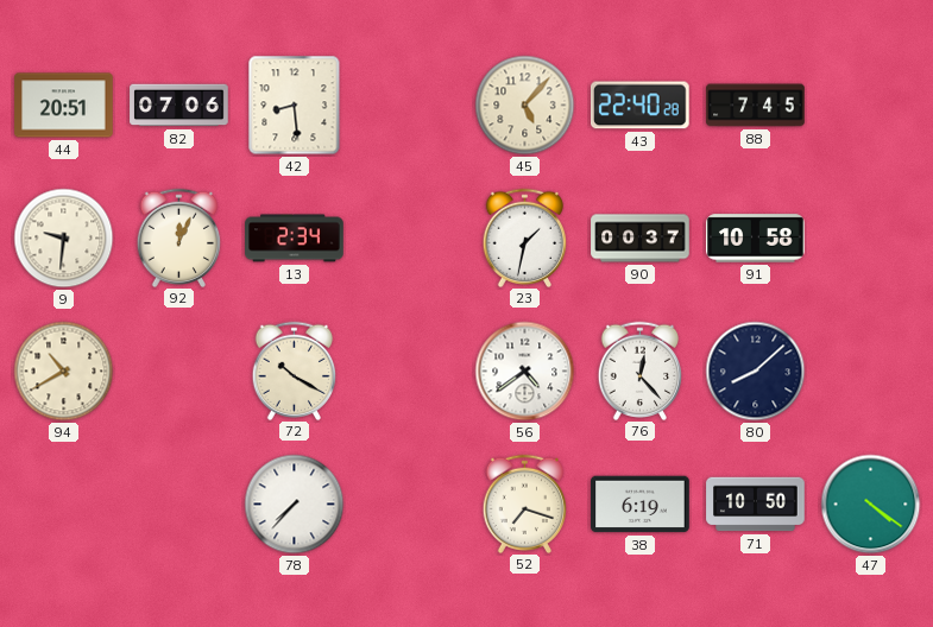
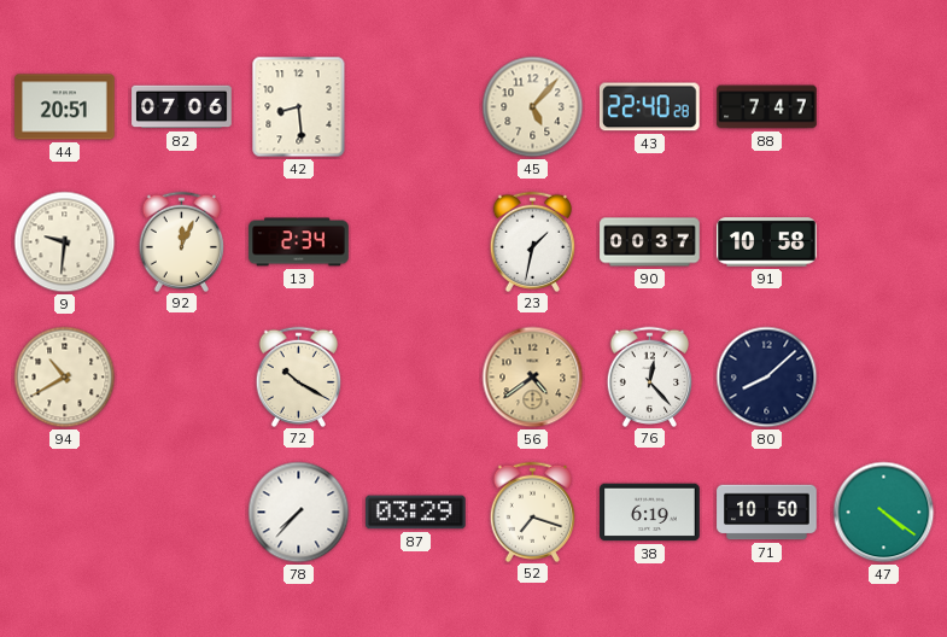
88: 7:45 -> 7:47 (767, 107)
56 dial: white -> champagne (533, 378)
87: none -> 03:29 (416, 513)
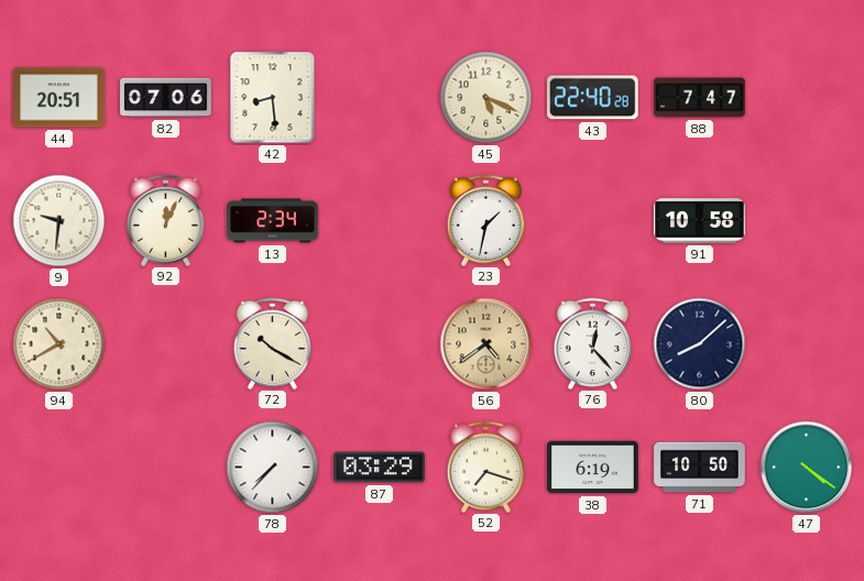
45: 5:07 -> 5:19 (486, 98)
90: 00:37 -> none (650, 242)
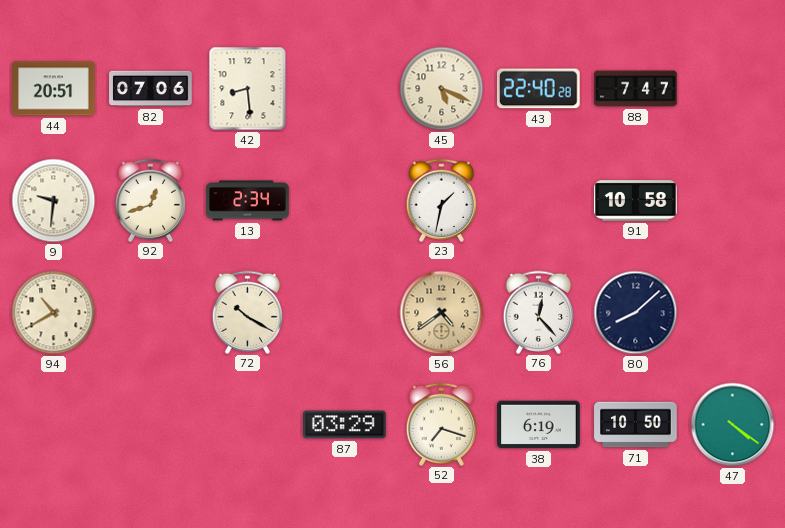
92: 12:04 -> 12:42 (151, 200)
78: 7:37 -> none (273, 468)
